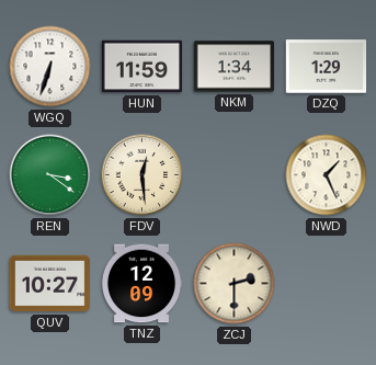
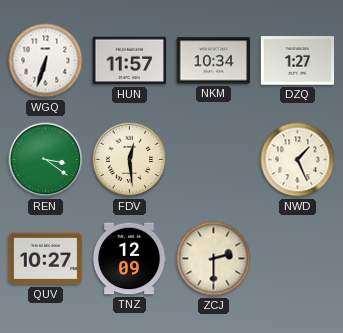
HUN: 11:59 -> 11:57 (130, 61)
NKM: 1:34 -> 10:34 (214, 61)
DZQ: 1:29 -> 1:27 (298, 61)
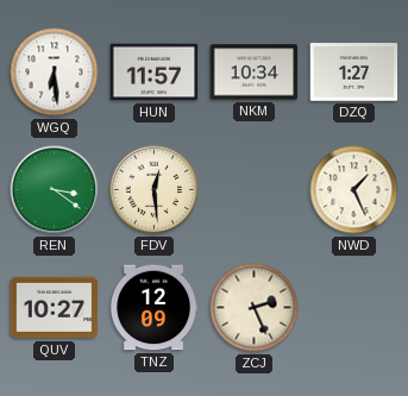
WGQ: 6:33 -> 6:29 (55, 73)
ZCJ: 2:30 -> 2:26 (255, 308)
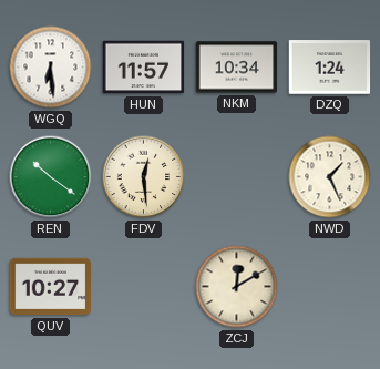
DZQ: 1:27 -> 1:24 (330, 68)
REN: 3:21 -> 10:21 (51, 177)
TNZ: 12:09 -> none (153, 308)
ZCJ: 2:26 -> 12:10 (237, 287)
